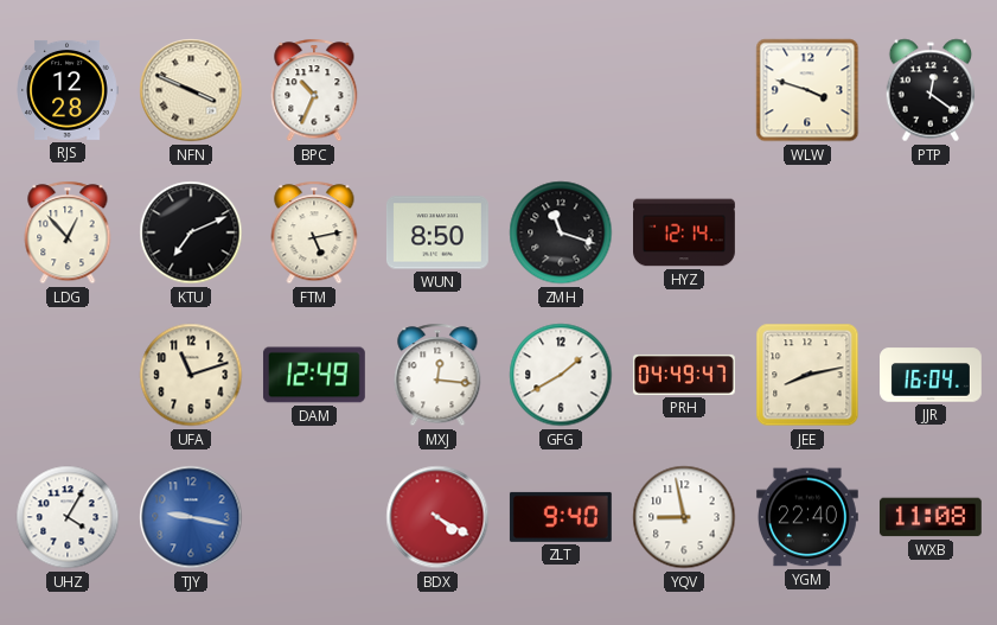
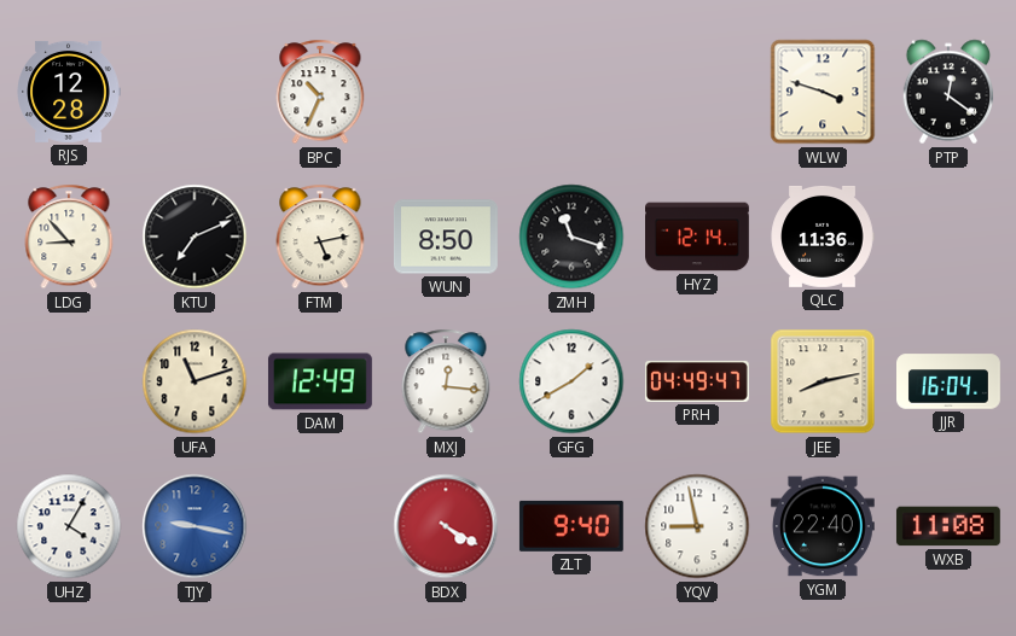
NFN: 3:49 -> none (191, 90)
LDG: 12:53 -> 8:53 (69, 237)
QLC: none -> 11:36 (823, 238)
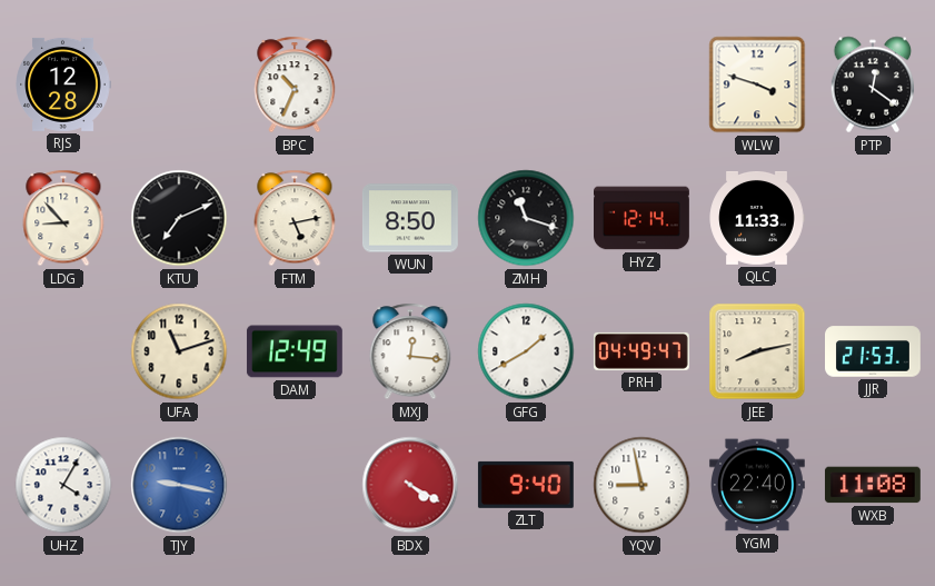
QLC: 11:36 -> 11:33 (757, 219)
JJR: 16:04 -> 21:53 (874, 351)
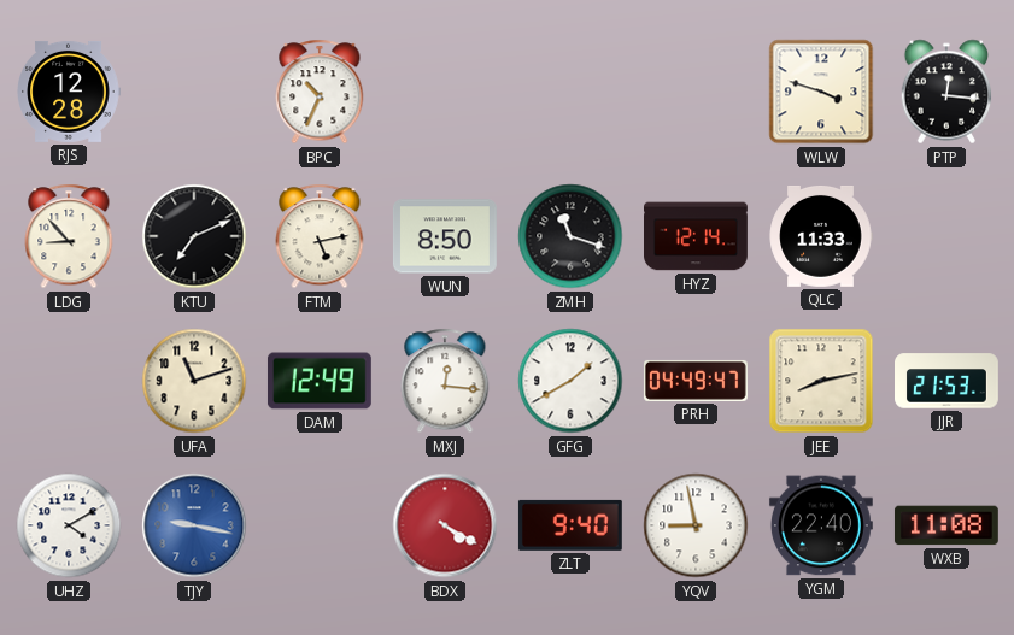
PTP: 12:21 -> 12:16 (946, 92)
UHZ: 4:05 -> 4:10 (69, 525)
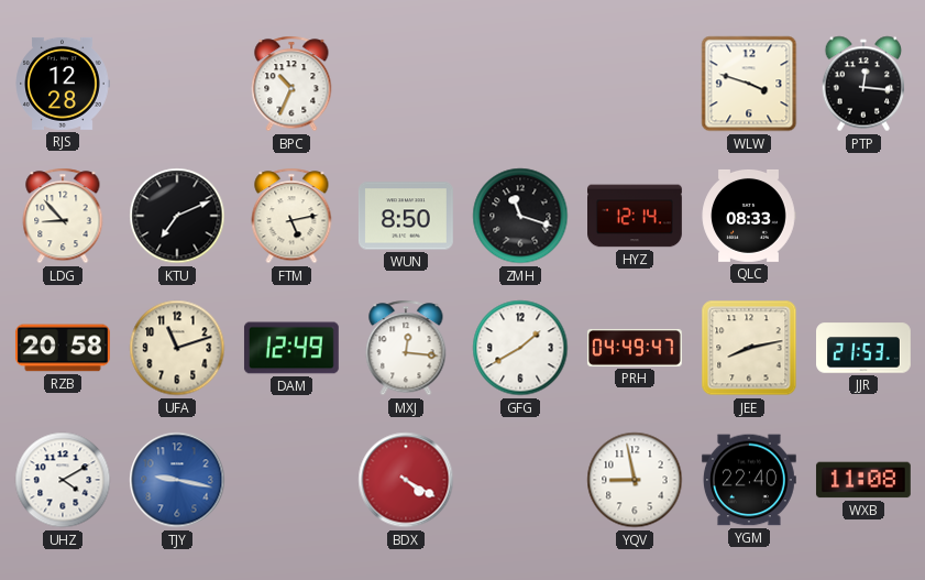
QLC: 11:33 -> 08:33 (749, 217)
RZB: none -> 20:58 (63, 348)
ZLT: 9:40 -> none (570, 525)
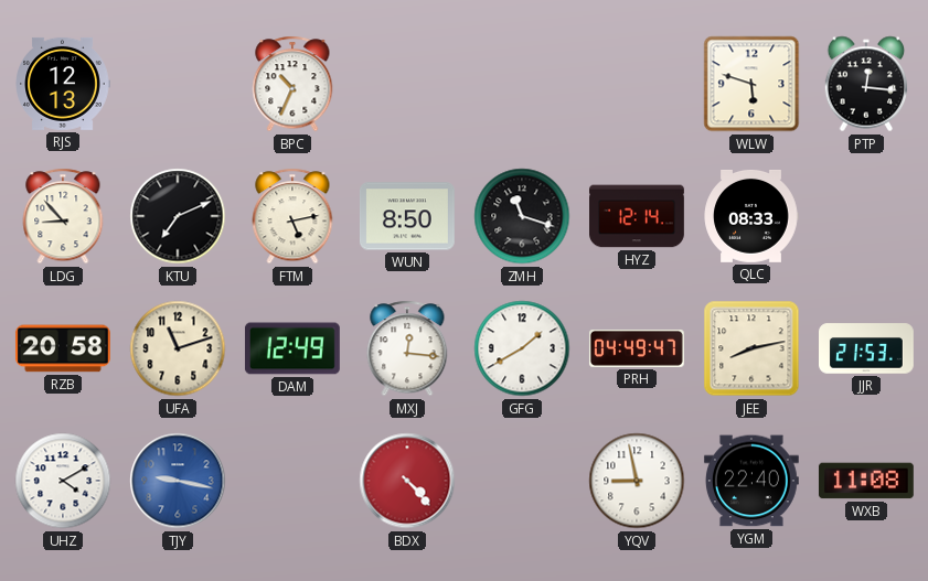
RJS: 12:28 -> 12:13 (63, 84)
WLW: 3:48 -> 5:48 (751, 84)
BDX: 4:20 -> 4:23 (407, 481)
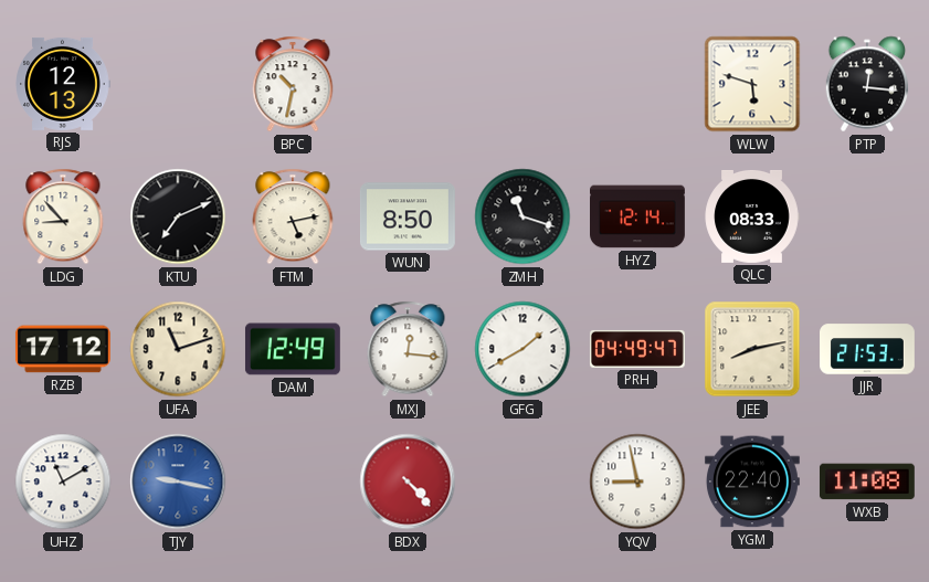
BPC: 10:34 -> 10:32 (293, 84)
RZB: 20:58 -> 17:12 (63, 349)
UHZ: 4:10 -> 11:10 (63, 482)
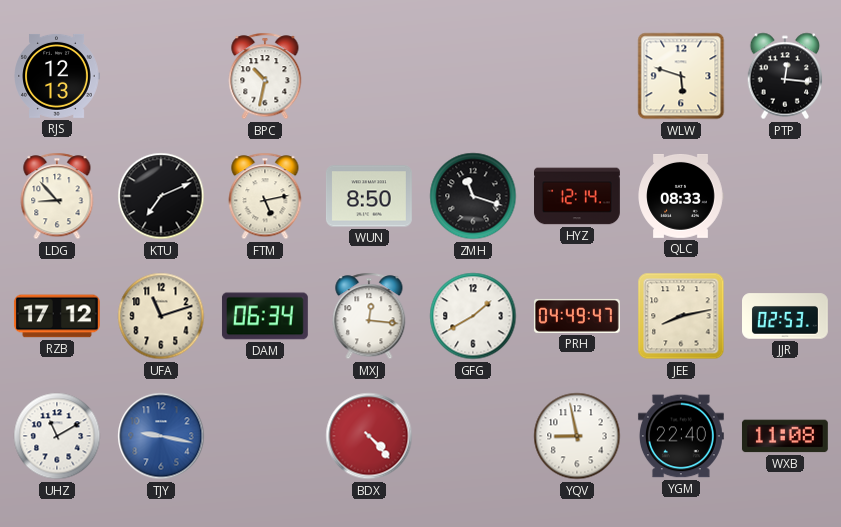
DAM: 12:49 -> 06:34 (265, 316)
JJR: 21:53 -> 02:53 (786, 316)
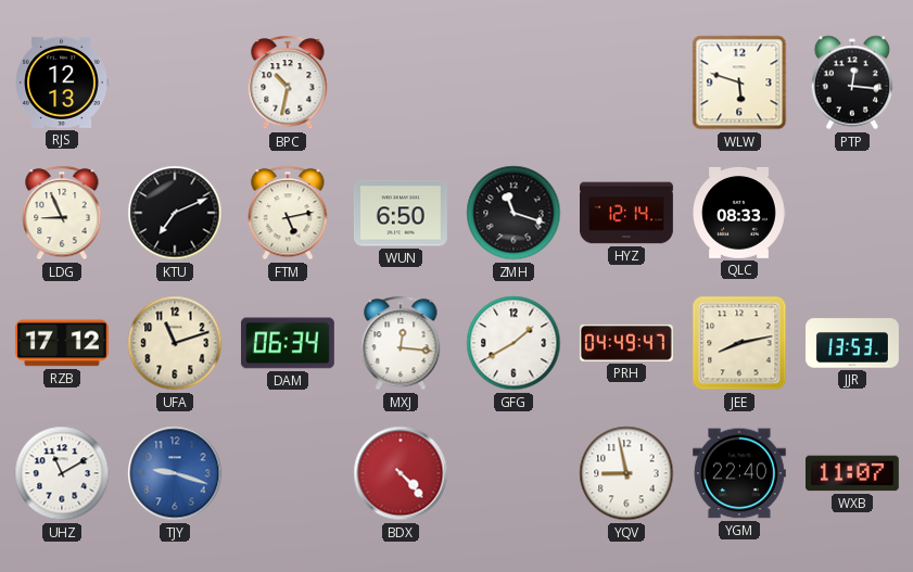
LDG: 8:53 -> 8:56 (62, 213)
WUN: 8:50 -> 6:50 (401, 213)
JJR: 02:53 -> 13:53 (853, 343)
TJY: 9:17 -> 9:18 (175, 473)
WXB: 11:08 -> 11:07 (852, 473)
